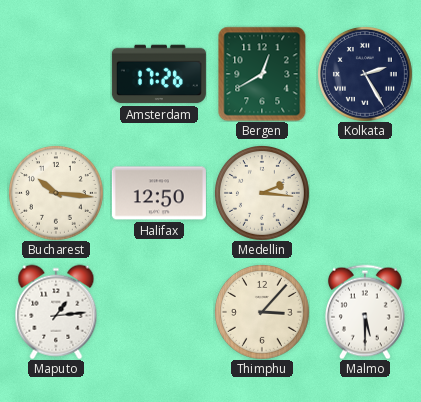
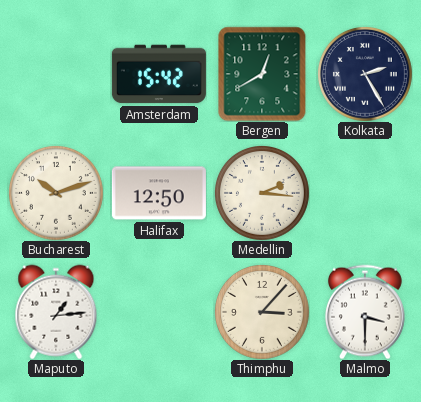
Amsterdam: 17:26 -> 15:42 (159, 74)
Bucharest: 10:16 -> 10:12 (56, 193)
Malmo: 5:30 -> 3:30 (365, 312)
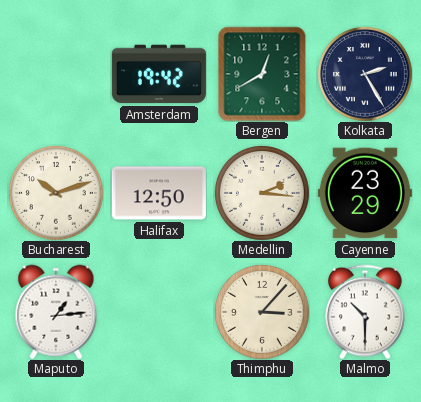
Amsterdam: 15:42 -> 19:42 (159, 74)
Cayenne: none -> 23:29 (365, 193)
Malmo: 3:30 -> 10:30 (365, 312)
